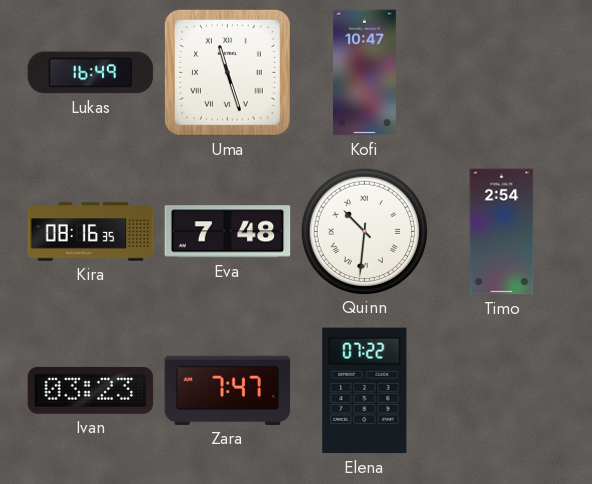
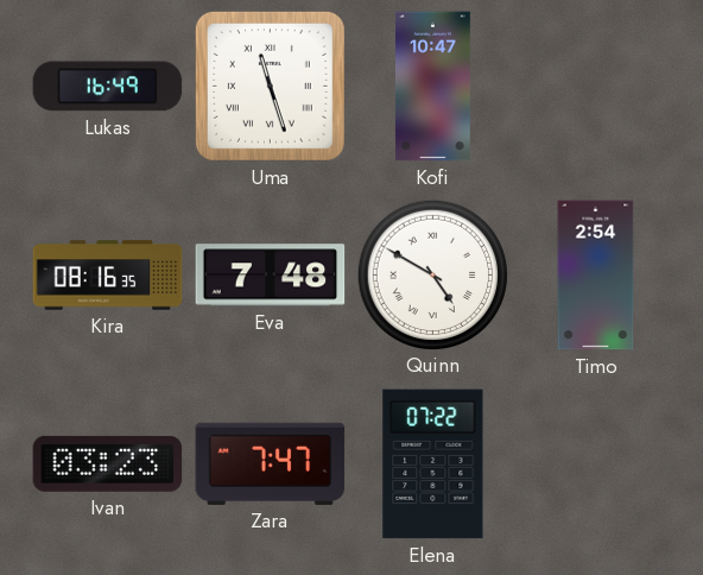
Quinn: 10:31 -> 4:50 (432, 274)
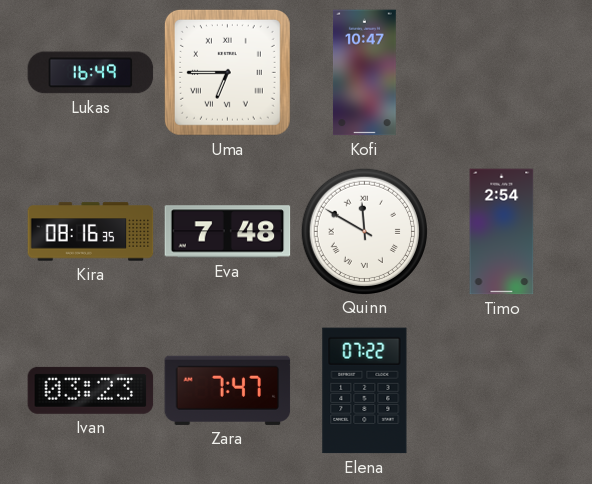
Uma: 11:27 -> 6:45 (227, 72)
Quinn: 4:50 -> 11:50 (364, 231)
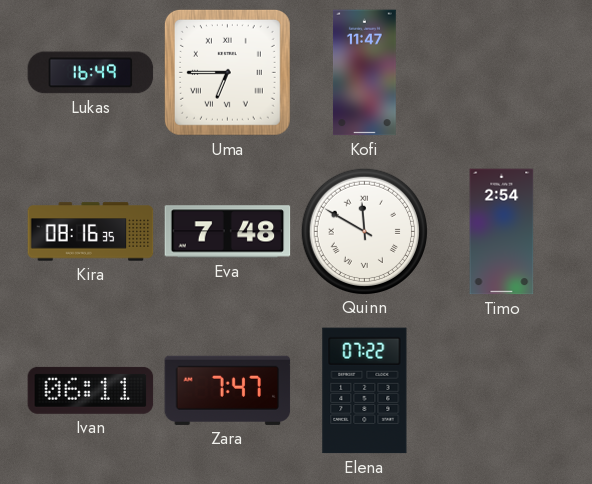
Kofi: 10:47 -> 11:47 (364, 73)
Ivan: 03:23 -> 06:11 (91, 390)
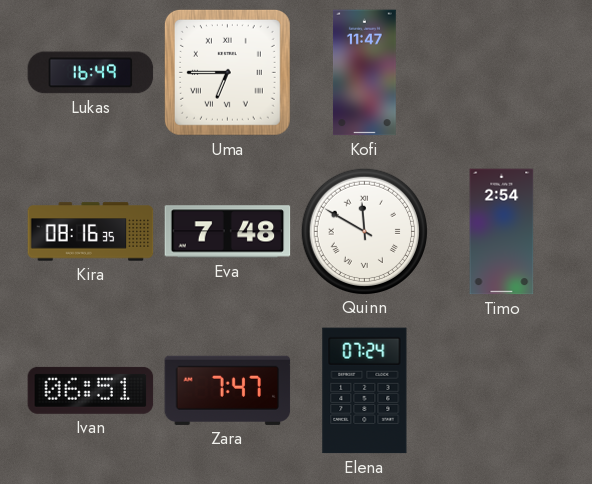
Ivan: 06:11 -> 06:51 (91, 390)
Elena: 07:22 -> 07:24 (365, 391)
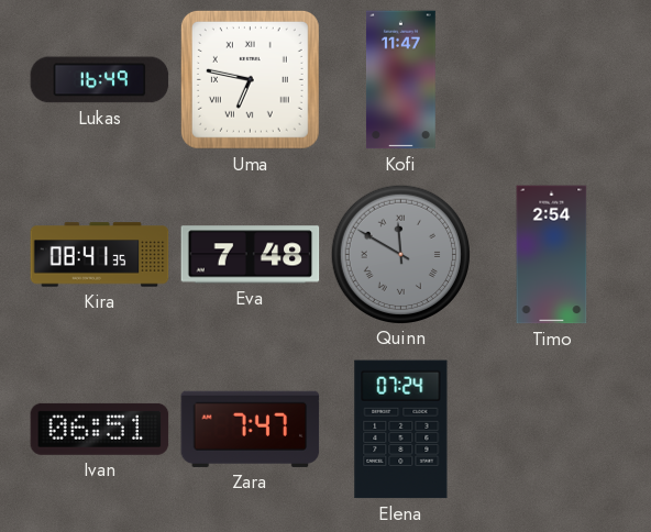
Uma: 6:45 -> 6:47 (250, 79)
Kira: 08:16 -> 08:41 (100, 255)
Quinn dial: white -> grey (400, 254)
